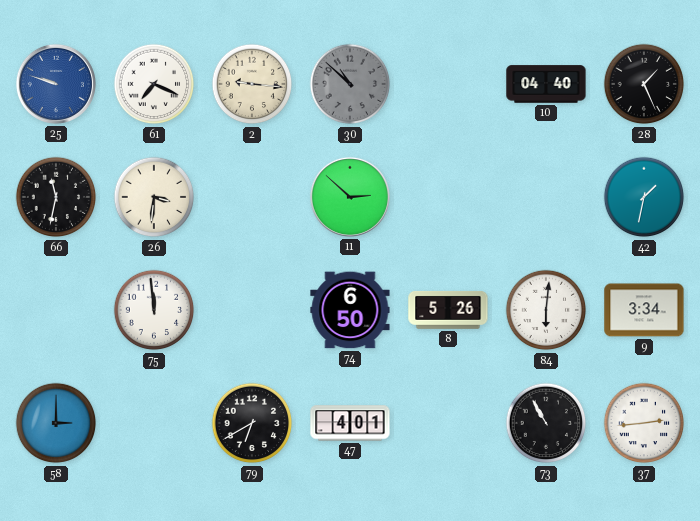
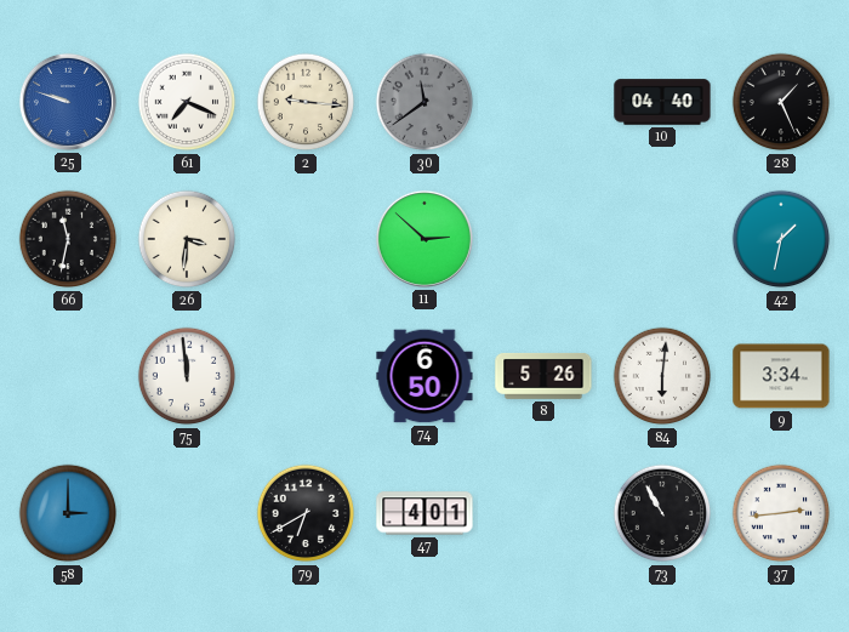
30: 10:52 -> 11:39 (424, 102)
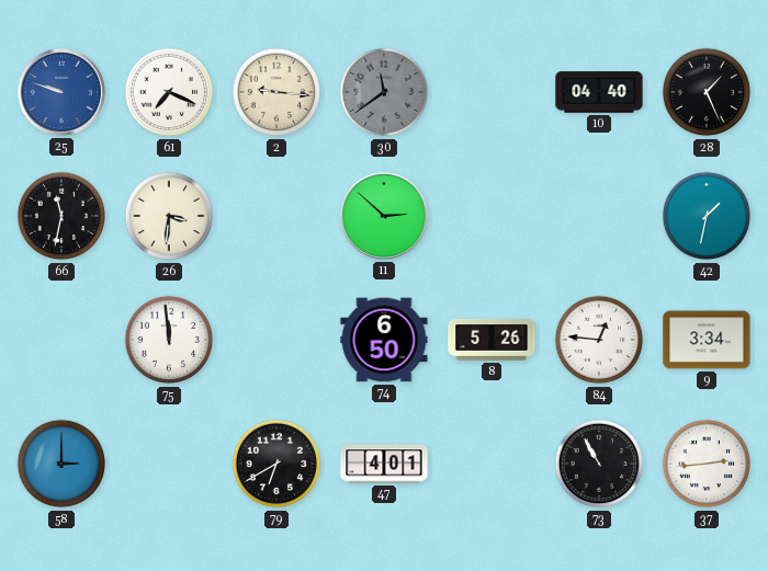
84: 6:01 -> 12:46 (599, 340)
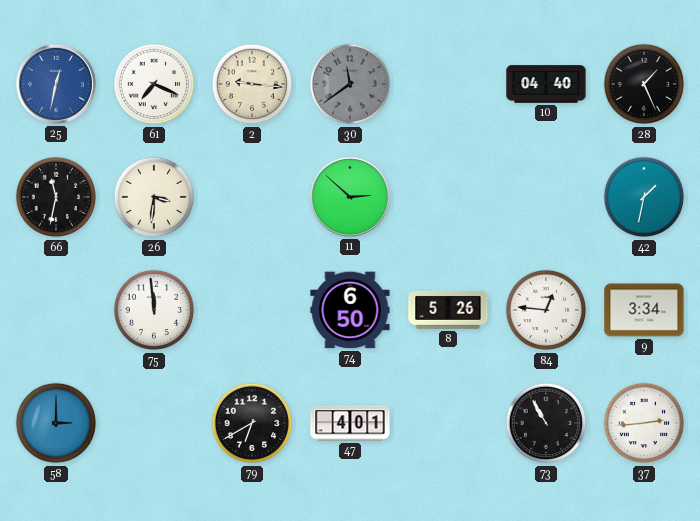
25: 9:48 -> 12:32 (56, 84)
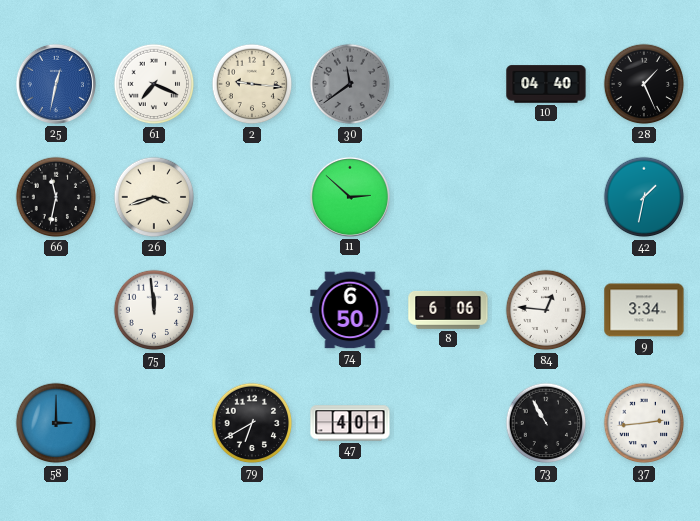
26: 3:31 -> 3:42 (154, 197)
8: 5:26 -> 6:06 (448, 310)
